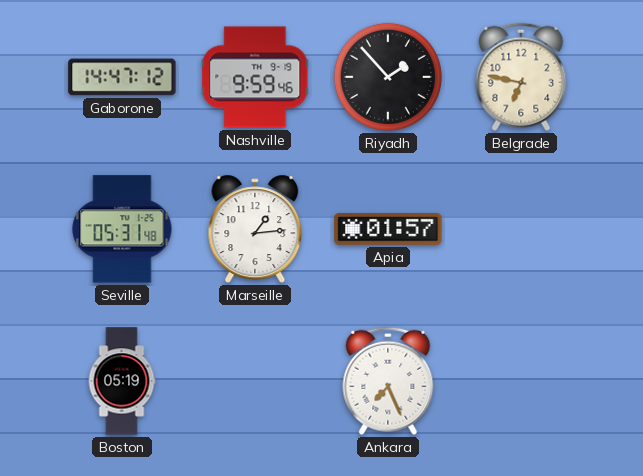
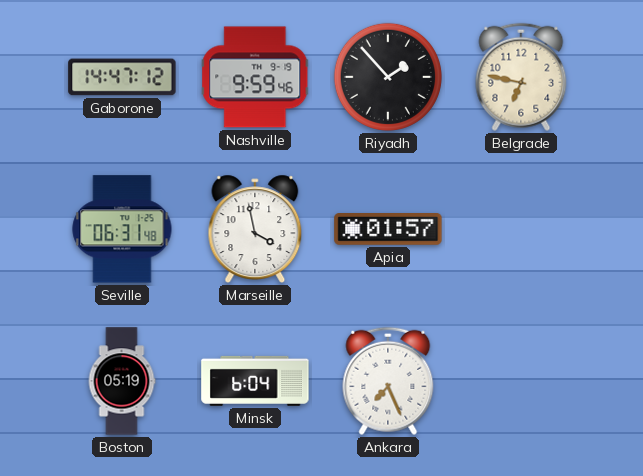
Seville: 05:31 -> 06:31 (122, 229)
Marseille: 1:14 -> 3:58 (255, 229)
Minsk: none -> 6:04 (255, 381)
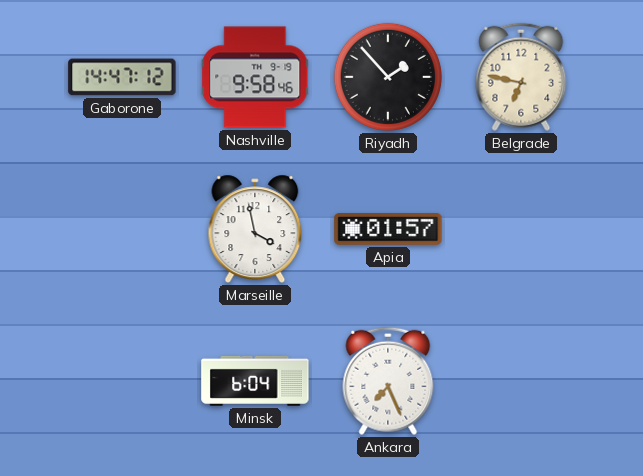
Nashville: 9:59 -> 9:58 (255, 77)
Seville: 06:31 -> none (122, 229)
Boston: 05:19 -> none (122, 381)
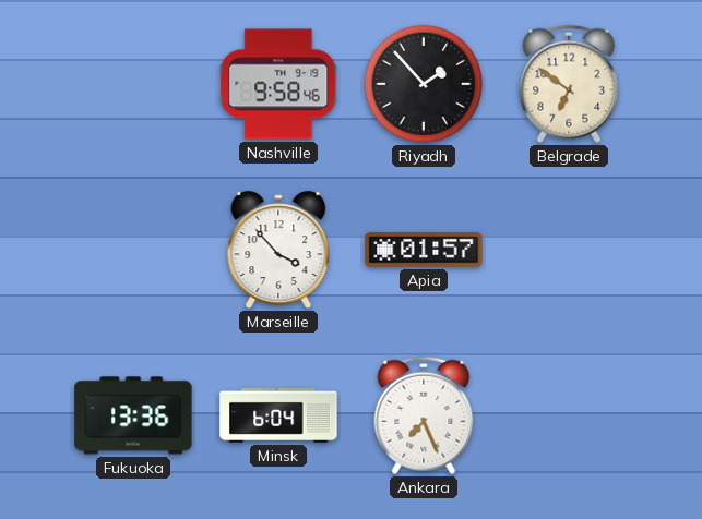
Gaborone: 14:47 -> none (122, 77)
Belgrade: 6:47 -> 6:51 (569, 84)
Marseille: 3:58 -> 3:53 (278, 250)
Fukuoka: none -> 13:36 (133, 415)
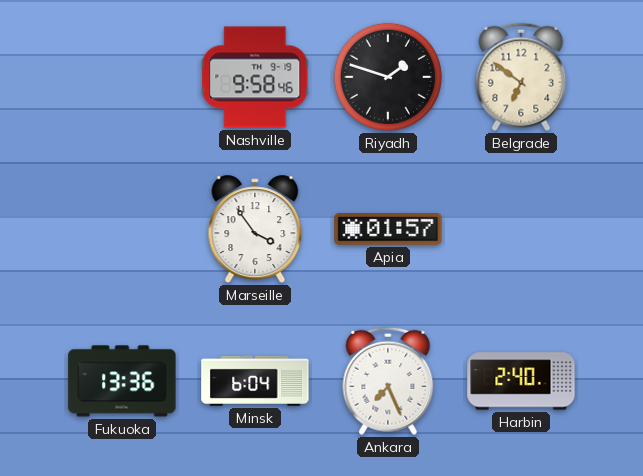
Riyadh: 1:53 -> 1:48 (388, 77)
Marseille: 3:53 -> 3:54 (255, 229)
Harbin: none -> 2:40 (521, 381)
